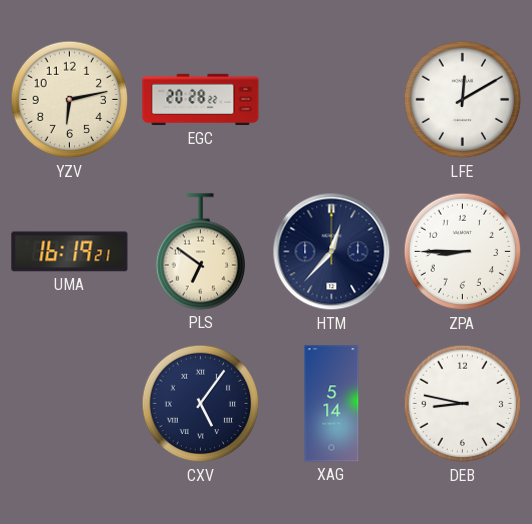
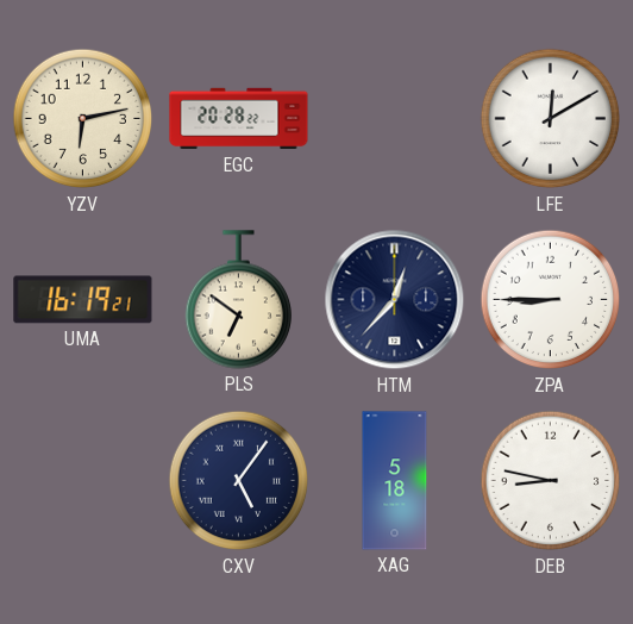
XAG: 5:14 -> 5:18 (395, 481)
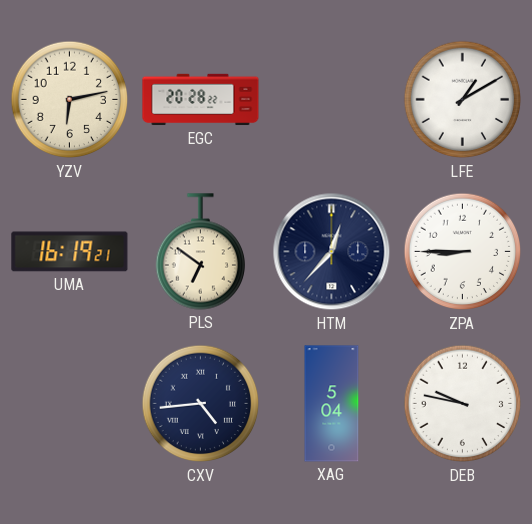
LFE: 12:10 -> 1:10 (463, 100)
CXV: 5:06 -> 4:44 (201, 404)
XAG: 5:18 -> 5:04 (332, 404)
DEB: 8:47 -> 9:47 (463, 404)
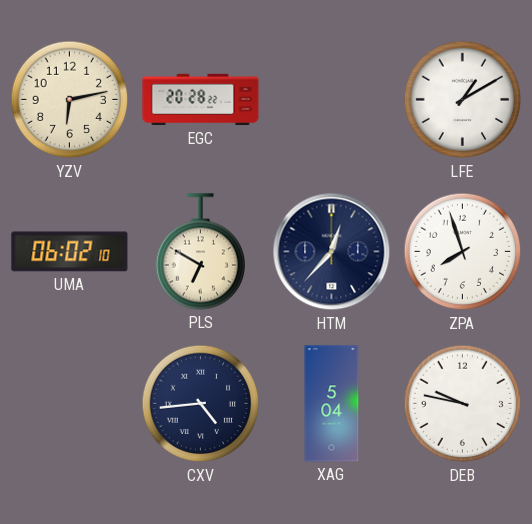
UMA: 16:19 -> 06:02 (70, 252)
PLS: 6:51 -> 6:50 (200, 252)
ZPA: 8:45 -> 7:57 (463, 252)
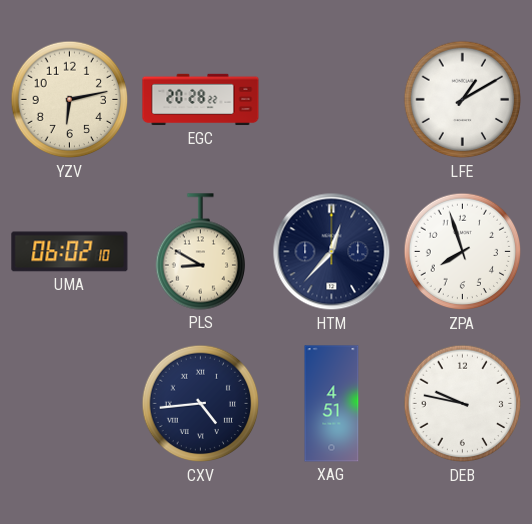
PLS: 6:50 -> 8:50 (200, 252)
XAG: 5:04 -> 4:51 (332, 404)
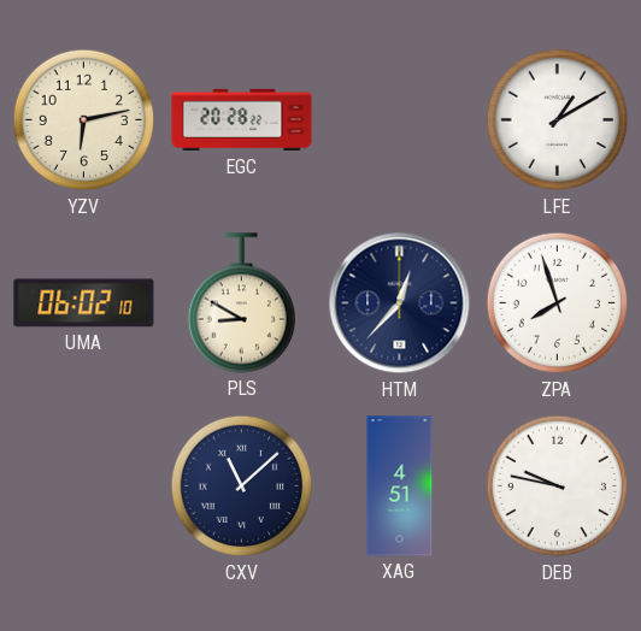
CXV: 4:44 -> 11:08 (242, 486)
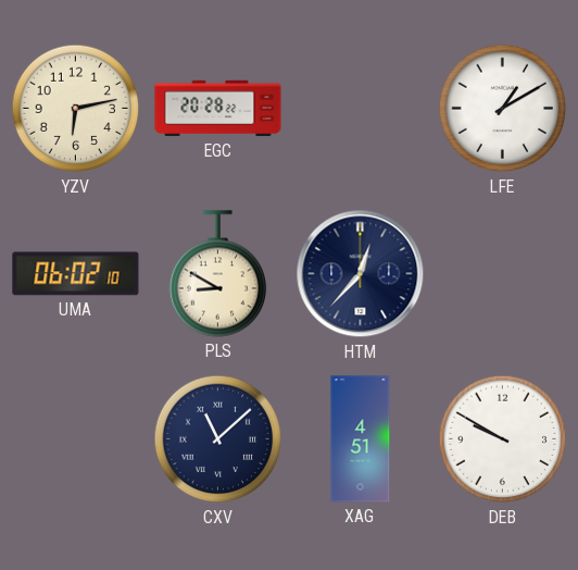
ZPA: 7:57 -> none (558, 303)
DEB: 9:47 -> 9:50 (503, 439)
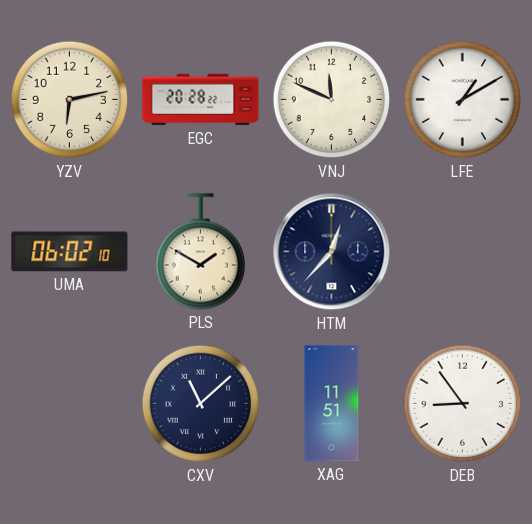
VNJ: none -> 11:49 (332, 100)
PLS: 8:50 -> 1:50 (200, 252)
XAG: 4:51 -> 11:51 (332, 404)
DEB: 9:50 -> 8:54 (463, 404)
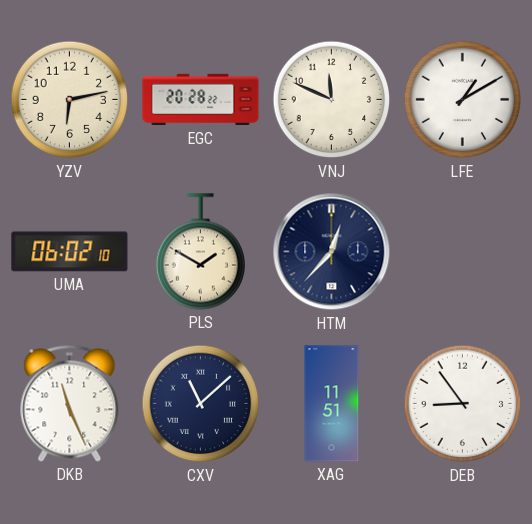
DKB: none -> 11:26 (70, 403)
